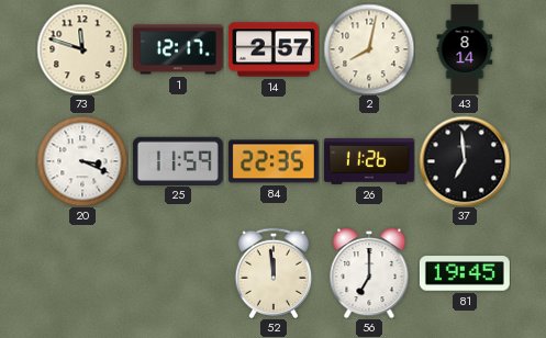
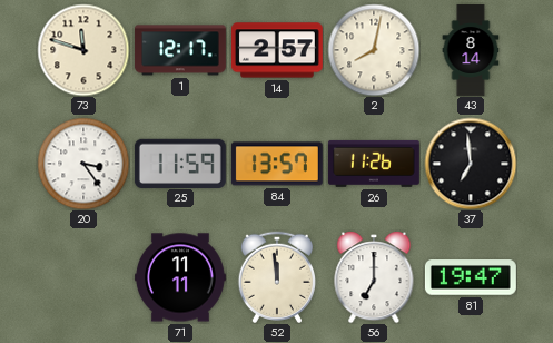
20: 3:19 -> 3:24 (83, 164)
84: 22:35 -> 13:57 (277, 164)
71: none -> 11:11 (180, 277)
81: 19:45 -> 19:47 (471, 277)
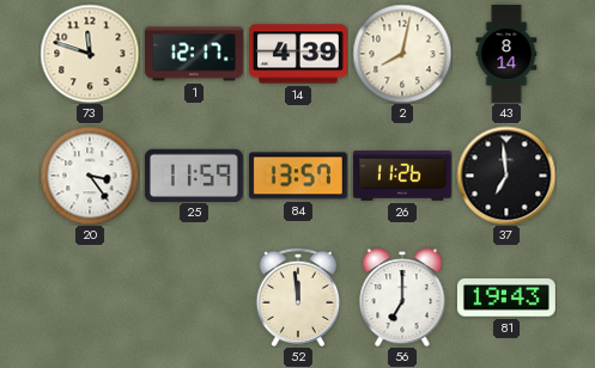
14: 2:57 -> 4:39 (298, 54)
71: 11:11 -> none (180, 277)
81: 19:47 -> 19:43 (506, 298)
